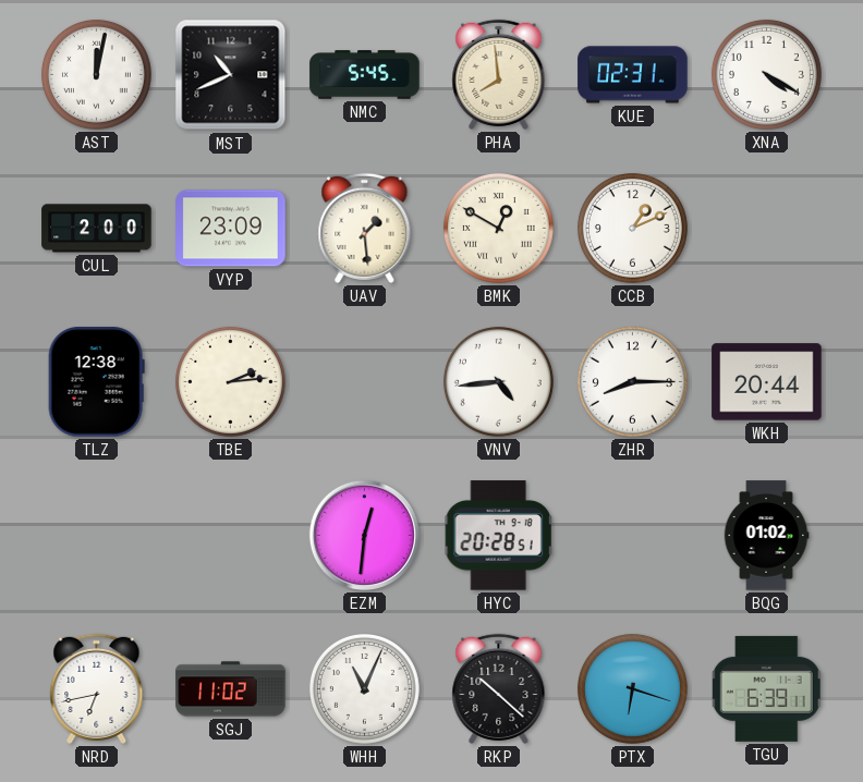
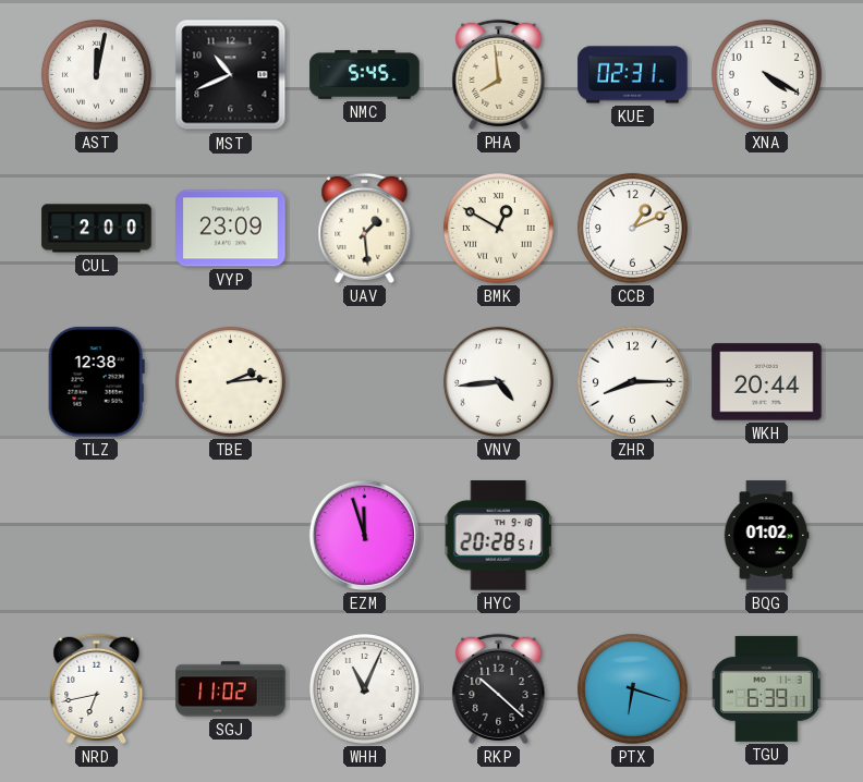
EZM: 12:31 -> 11:57 (364, 535)
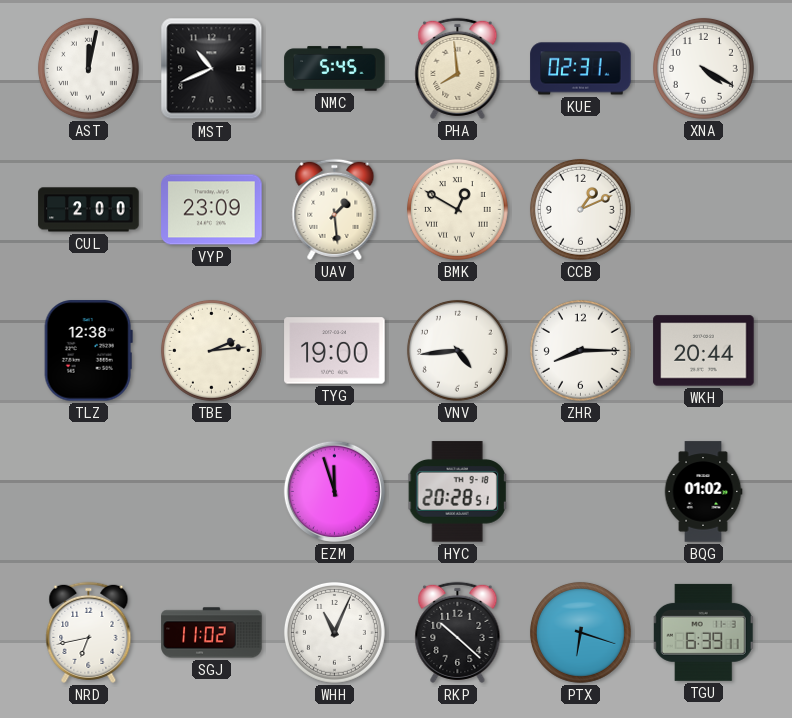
TYG: none -> 19:00 (335, 351)
